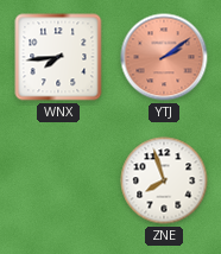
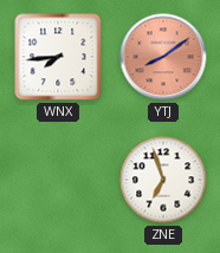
YTJ: 2:09 -> 8:09 (163, 57)
ZNE: 7:57 -> 6:57 (163, 180)
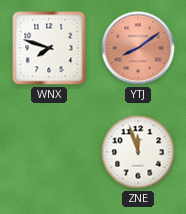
WNX: 7:44 -> 7:48 (49, 48)
ZNE: 6:57 -> 11:57 (138, 152)
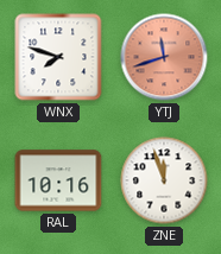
YTJ: 8:09 -> 11:42 (164, 57)
RAL: none -> 10:16 (58, 180)
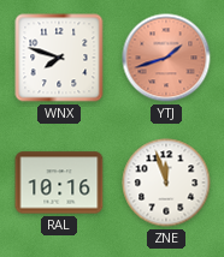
YTJ: 11:42 -> 1:42 (166, 58)
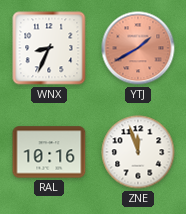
WNX: 7:48 -> 8:34 (49, 48)
YTJ: 1:42 -> 1:40 (138, 48)
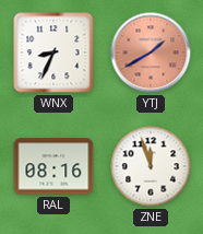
RAL: 10:16 -> 08:16 (53, 166)
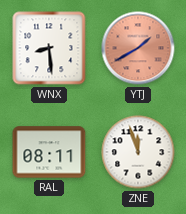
WNX: 8:34 -> 8:29 (49, 48)
RAL: 08:16 -> 08:11 (49, 152)
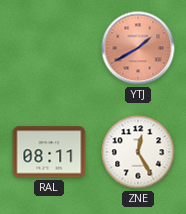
WNX: 8:29 -> none (49, 48)
ZNE: 11:57 -> 12:25 (138, 152)
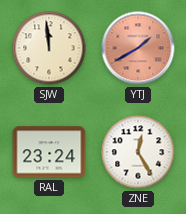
SJW: none -> 11:59 (49, 48)
RAL: 08:11 -> 23:24 (49, 152)
